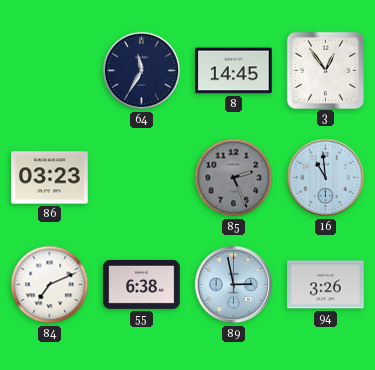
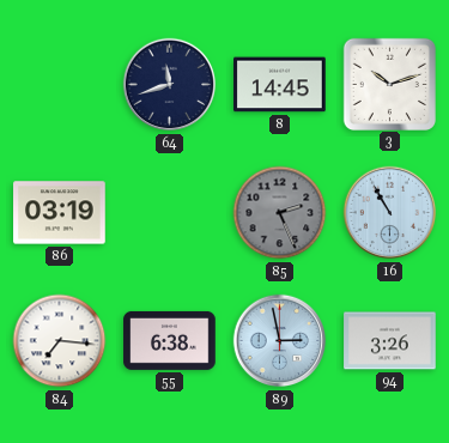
64: 11:35 -> 11:42 (170, 85)
3: 12:54 -> 10:12 (389, 84)
86: 03:23 -> 03:19 (60, 213)
16: 10:59 -> 10:55 (390, 213)
84: 7:11 -> 7:16 (60, 341)
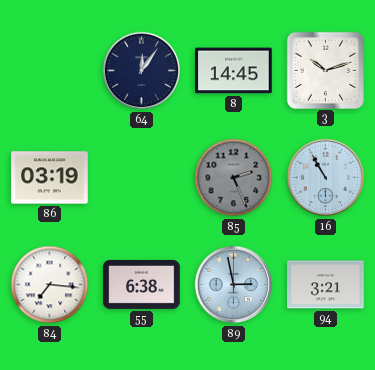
64: 11:42 -> 12:06 (142, 71)
94: 3:26 -> 3:21 (326, 285)
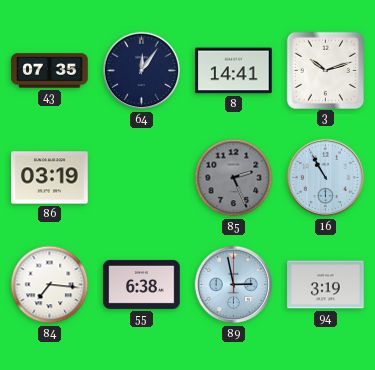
43: none -> 07:35 (50, 71)
8: 14:45 -> 14:41 (234, 71)
94: 3:21 -> 3:19 (326, 285)
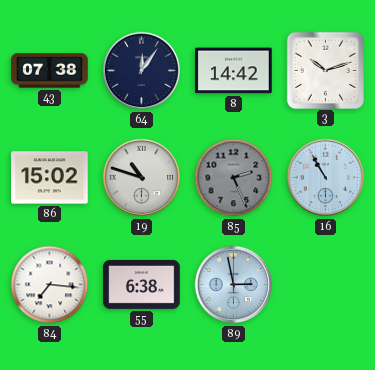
43: 07:35 -> 07:38 (50, 71)
8: 14:41 -> 14:42 (234, 71)
86: 03:19 -> 15:02 (50, 178)
19: none -> 10:48 (142, 178)
94: 3:19 -> none (326, 285)
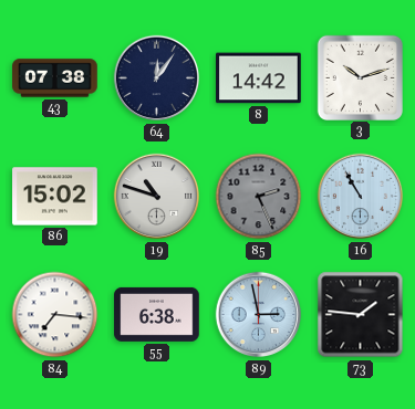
73: none -> 1:46 (361, 315)
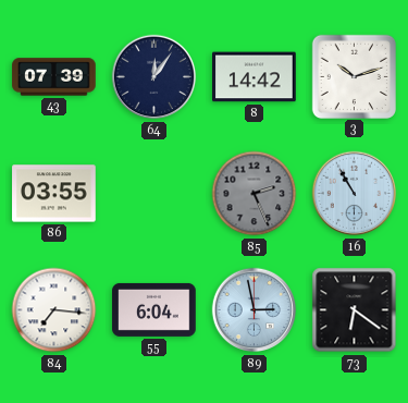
43: 07:38 -> 07:39 (54, 77)
86: 15:02 -> 03:55 (54, 194)
19: 10:48 -> none (157, 197)
55: 6:38 -> 6:04 (154, 309)
73: 1:46 -> 6:21 (355, 310)
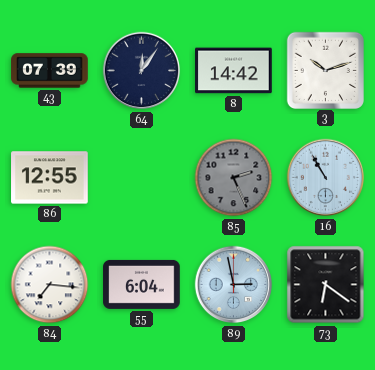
86: 03:55 -> 12:55 (50, 178)
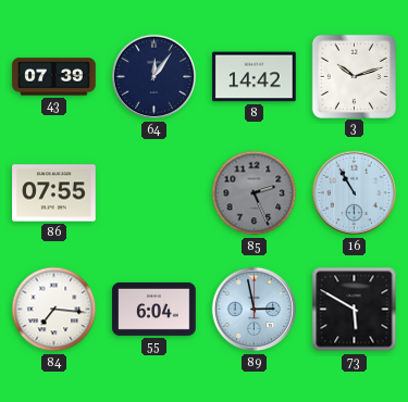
86: 12:55 -> 07:55 (54, 193)
73: 6:21 -> 5:50 (355, 310)
